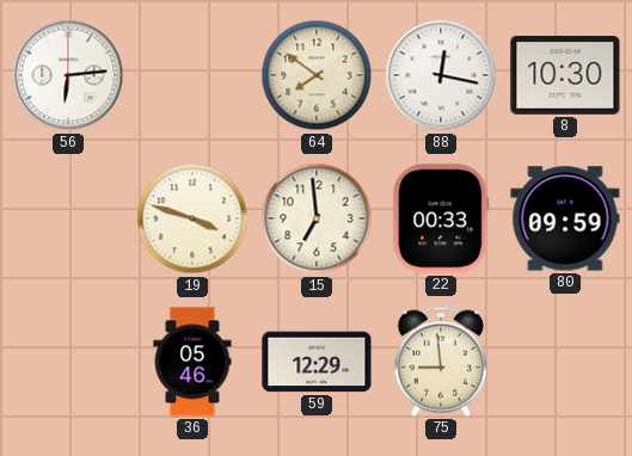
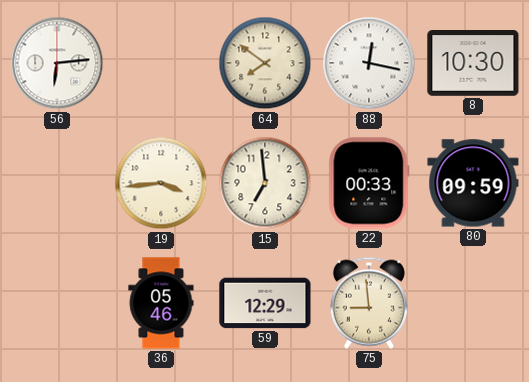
19: 3:48 -> 3:44 (161, 183)
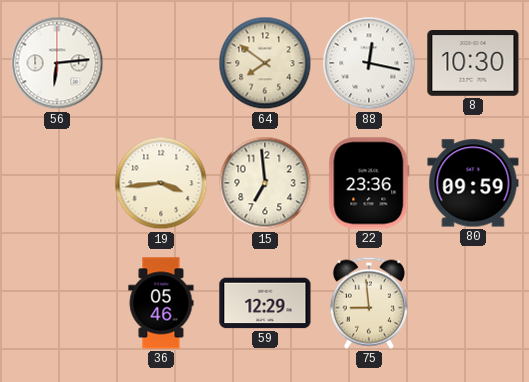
22: 00:33 -> 23:36 (369, 183)
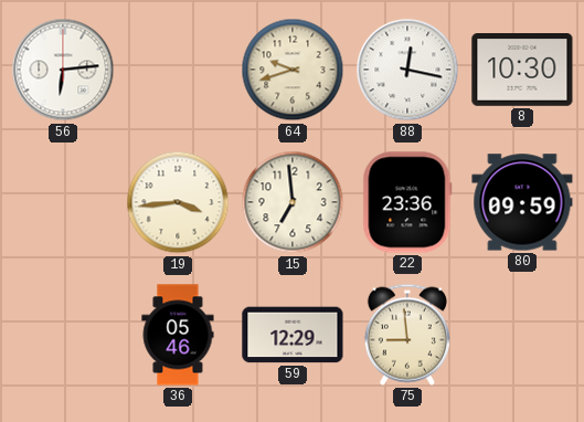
64: 7:51 -> 9:42 (293, 70)
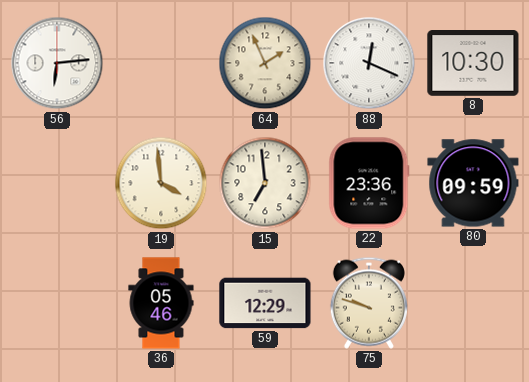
64: 9:42 -> 1:56 (265, 63)
88: 12:17 -> 12:19 (369, 63)
19: 3:44 -> 3:59 (161, 183)
75: 8:59 -> 9:48 (369, 303)
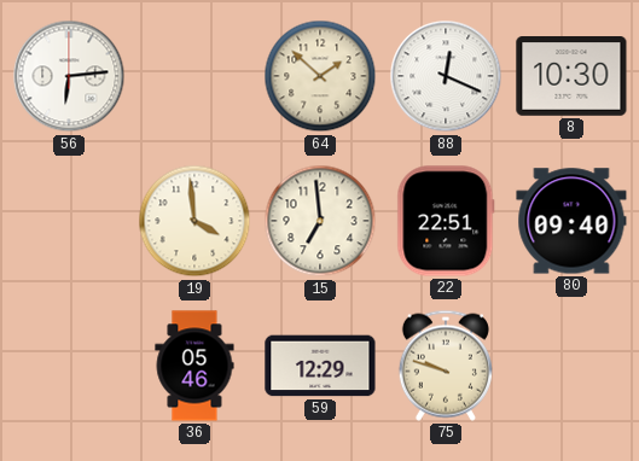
64: 1:56 -> 1:52 (320, 76)
22: 23:36 -> 22:51 (446, 221)
80: 09:59 -> 09:40 (571, 221)
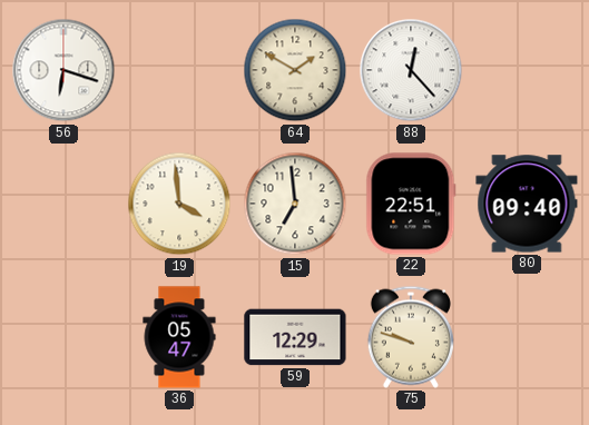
56: 6:14 -> 6:18 (63, 70)
64: 1:52 -> 1:50 (295, 70)
88: 12:19 -> 12:23 (411, 70)
8: 10:30 -> none (571, 77)
36: 05:46 -> 05:47 (179, 337)
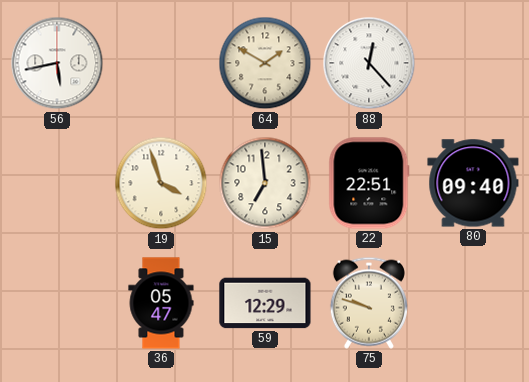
56: 6:18 -> 5:43 (57, 63)
19: 3:59 -> 3:57 (161, 183)
